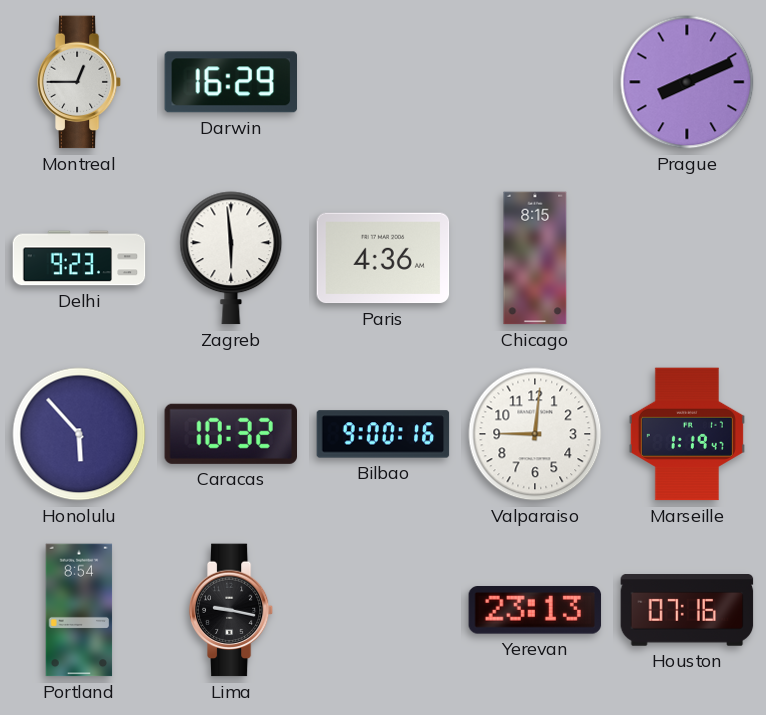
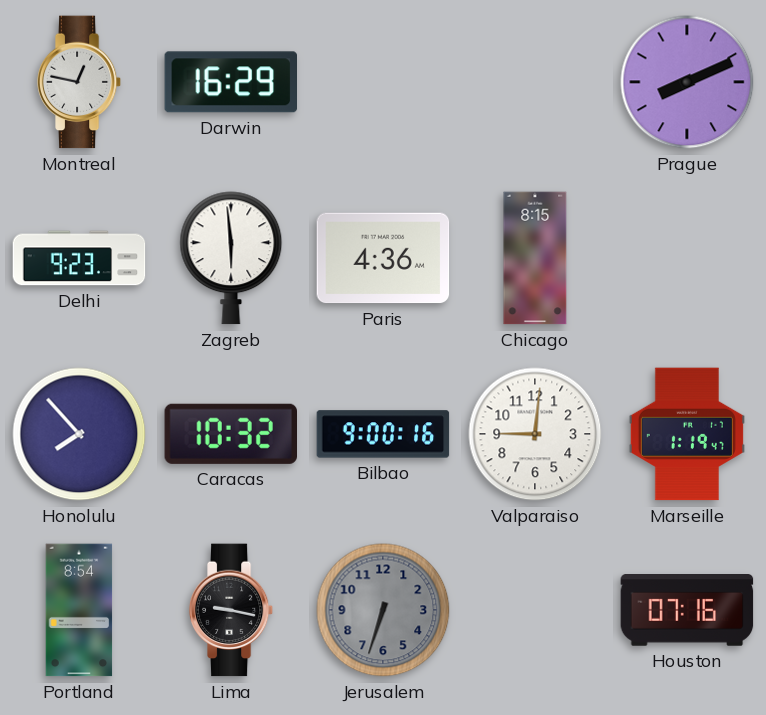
Montreal: 12:45 -> 12:47 (79, 82)
Honolulu: 5:53 -> 7:53 (79, 434)
Jerusalem: none -> 6:33 (383, 610)
Yerevan: 23:13 -> none (535, 611)
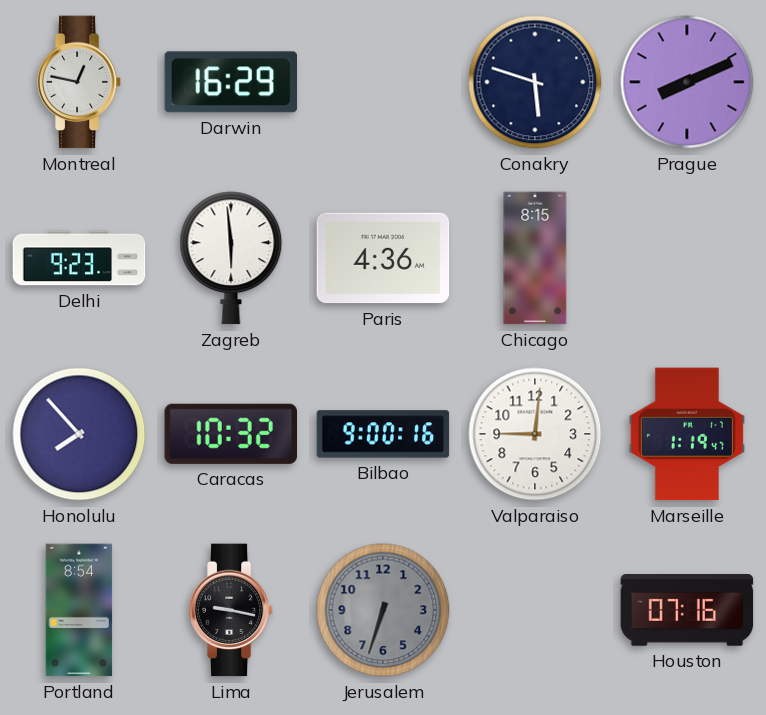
Conakry: none -> 5:48 (535, 82)
